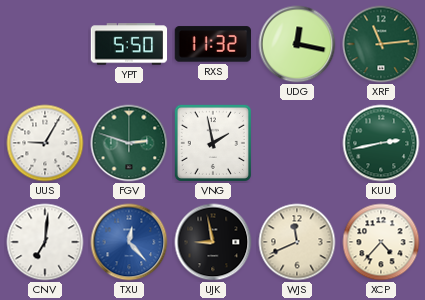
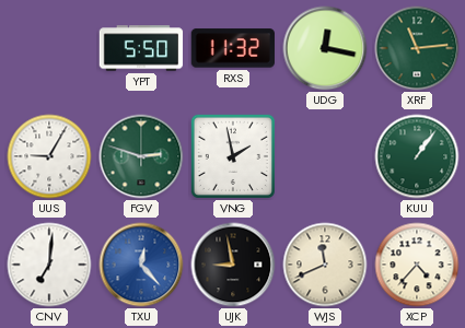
KUU: 2:43 -> 1:06 (417, 156)
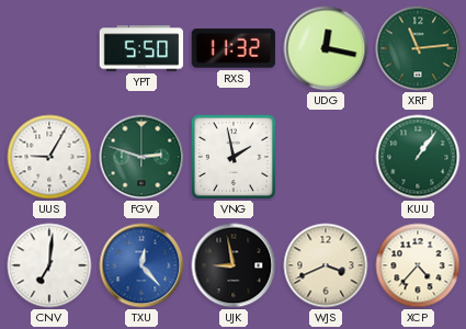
WJS: 11:41 -> 3:41 (326, 265)
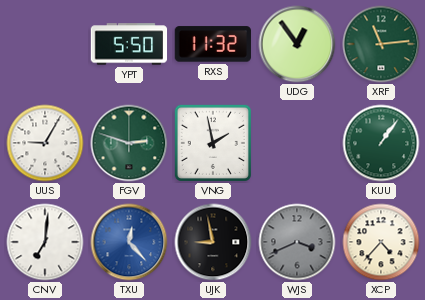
UDG: 12:17 -> 12:54 (297, 44)
WJS dial: cream -> grey (297, 242)
